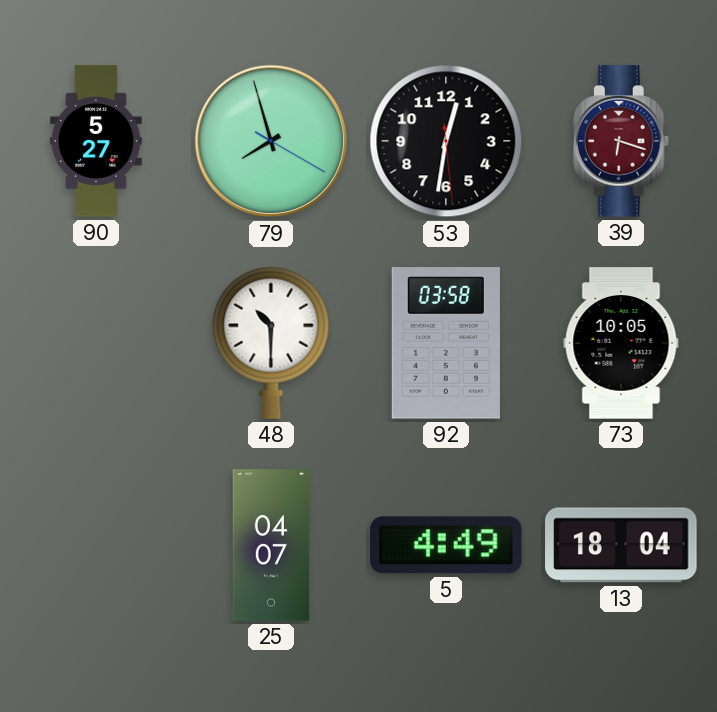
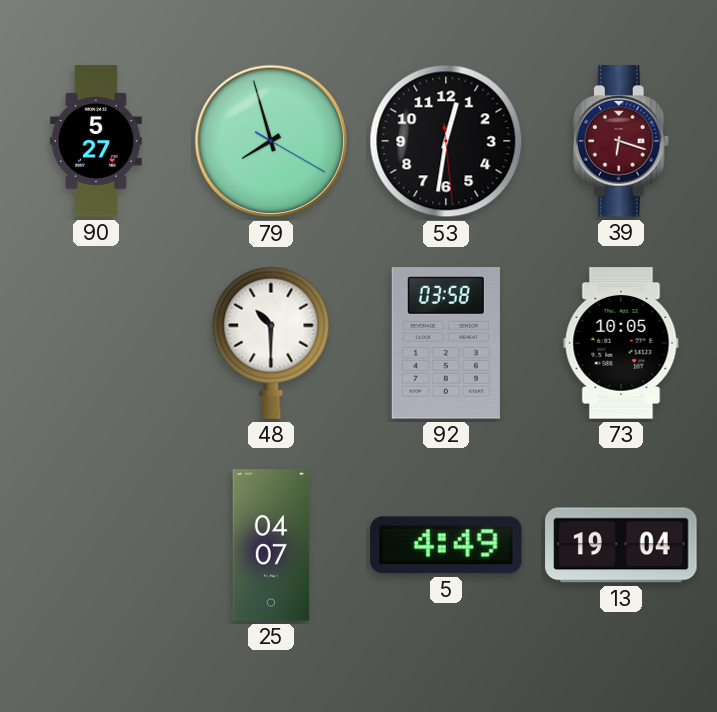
13: 18:04 -> 19:04 (621, 545)
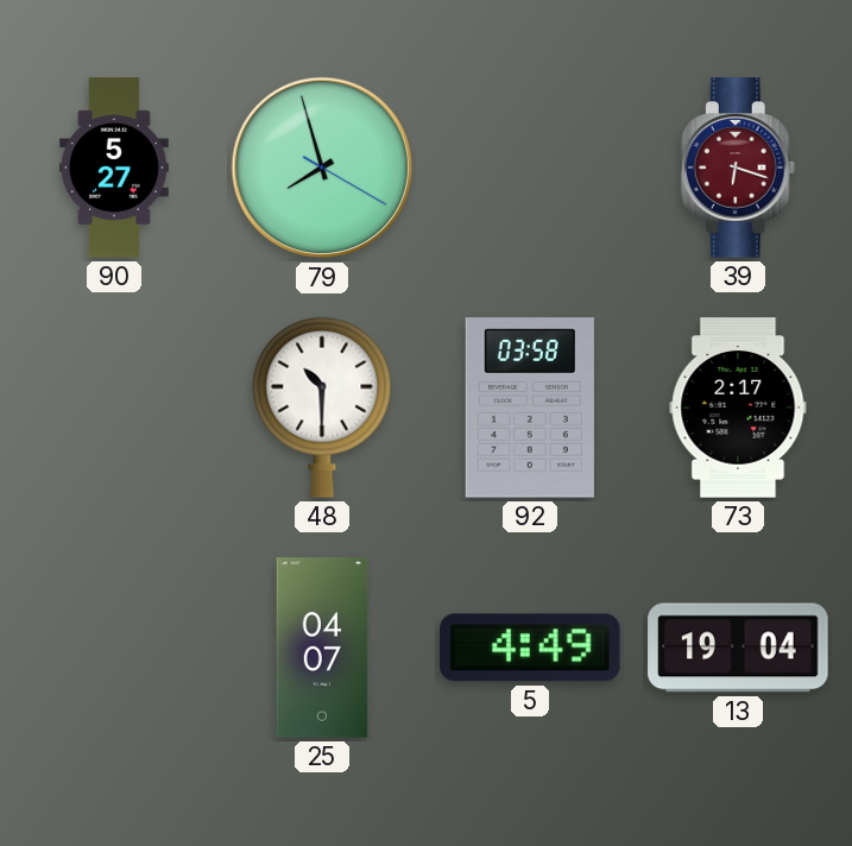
53: 12:31 -> none (446, 141)
73: 10:05 -> 2:17 (738, 408)
